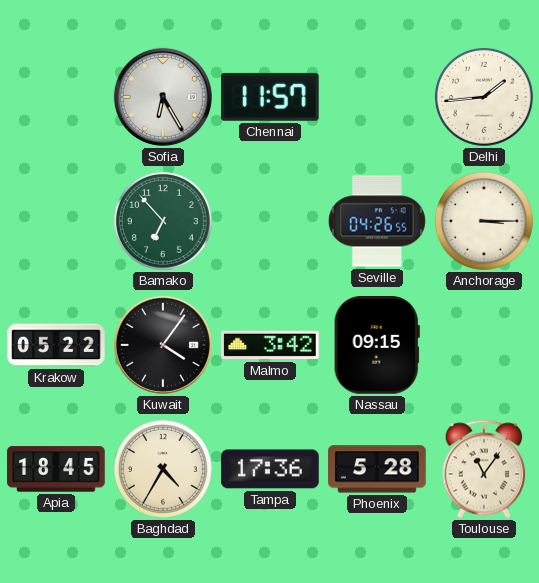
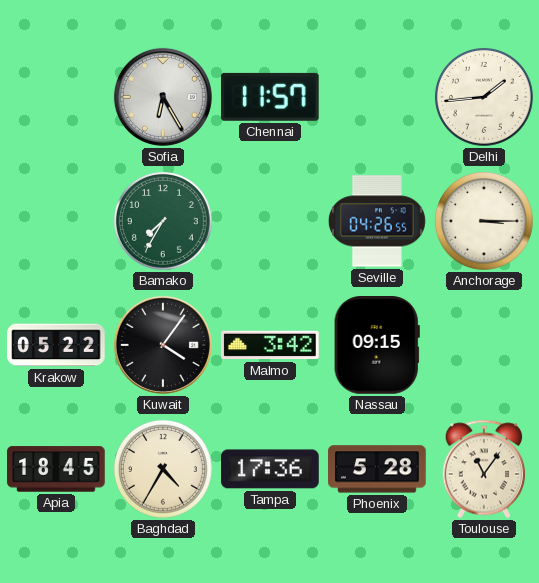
Bamako: 6:53 -> 7:35 (163, 221)
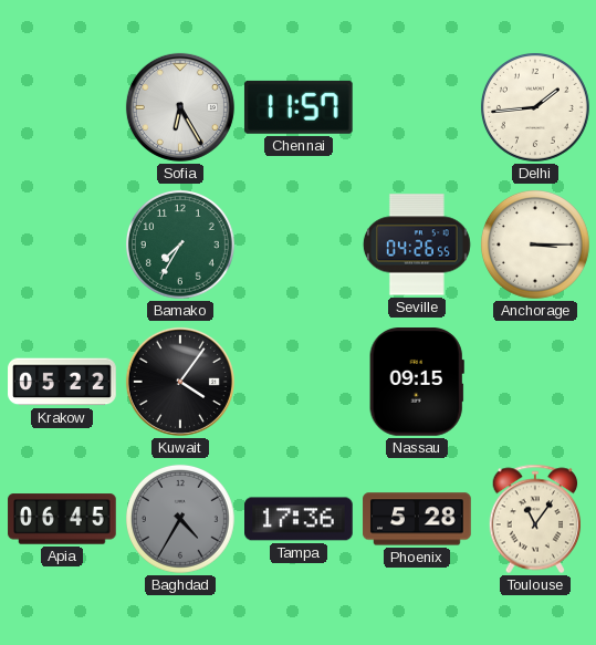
Malmo: 3:42 -> none (271, 345)
Apia: 18:45 -> 06:45 (62, 519)
Baghdad dial: cream -> grey (180, 519)
